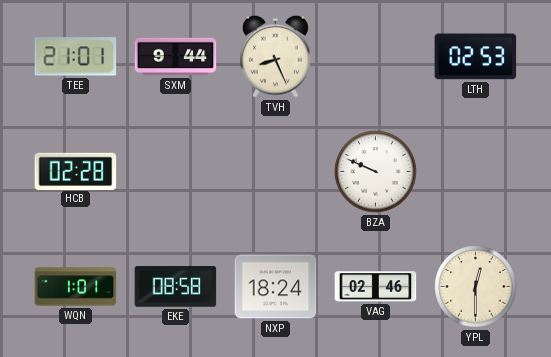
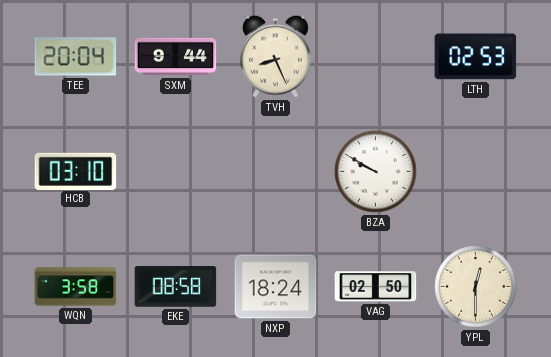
TEE: 21:01 -> 20:04 (76, 57)
HCB: 02:28 -> 03:10 (76, 171)
BZA: 9:49 -> 9:50 (376, 172)
WQN: 1:01 -> 3:58 (76, 287)
VAG: 02:46 -> 02:50 (376, 287)
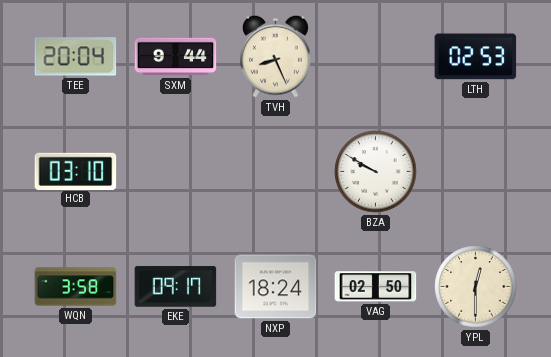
EKE: 08:58 -> 09:17 (176, 287)
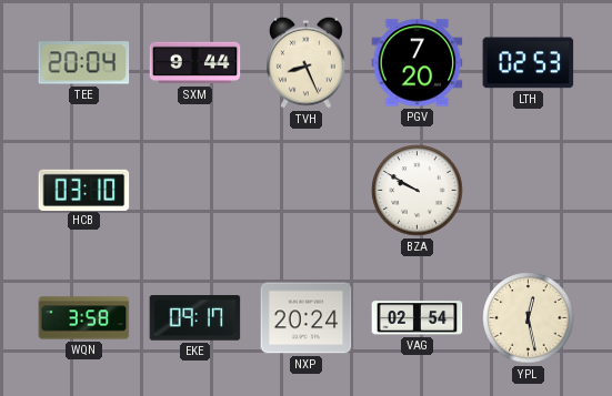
PGV: none -> 7:20 (418, 63)
NXP: 18:24 -> 20:24 (307, 318)
VAG: 02:50 -> 02:54 (418, 318)
YPL: 12:30 -> 12:28 (529, 318)
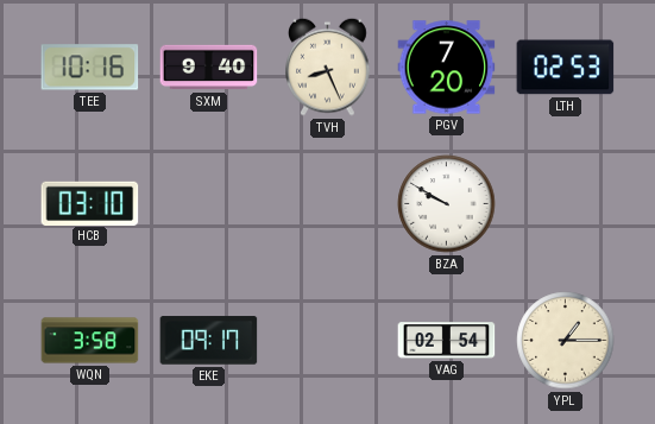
TEE: 20:04 -> 10:16 (90, 68)
SXM: 9:44 -> 9:40 (209, 68)
NXP: 20:24 -> none (307, 318)
YPL: 12:28 -> 1:15 (566, 341)
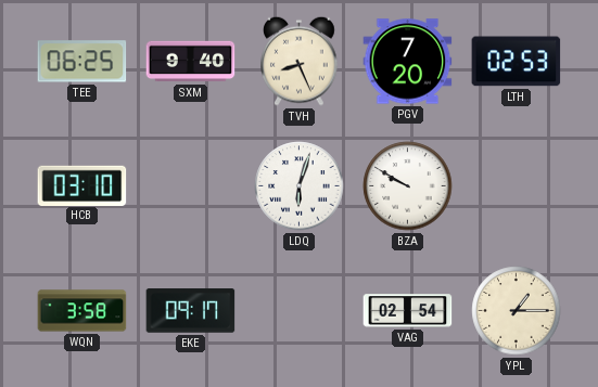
TEE: 10:16 -> 06:25 (82, 62)
LDQ: none -> 6:03 (300, 186)
